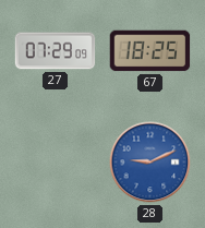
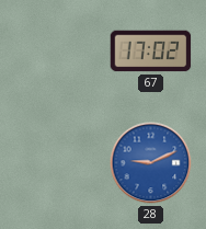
27: 07:29 -> none (56, 51)
67: 18:25 -> 17:02 (151, 51)
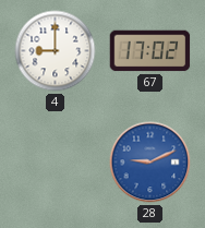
4: none -> 9:00 (56, 51)
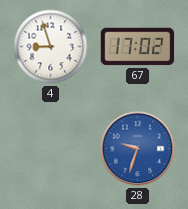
4: 9:00 -> 8:57 (51, 47)
28: 9:11 -> 9:33 (138, 149)
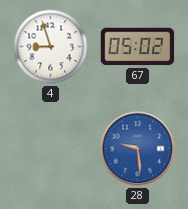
67: 17:02 -> 05:02 (138, 47)
28: 9:33 -> 9:29 (138, 149)
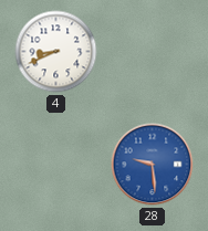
4: 8:57 -> 8:41 (56, 52)
67: 05:02 -> none (138, 47)
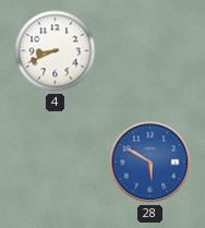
28: 9:29 -> 5:50 (150, 163)
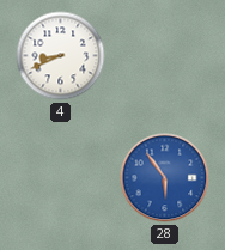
28: 5:50 -> 5:54 (165, 178)
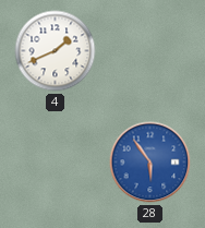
4: 8:41 -> 1:41 (56, 51)
